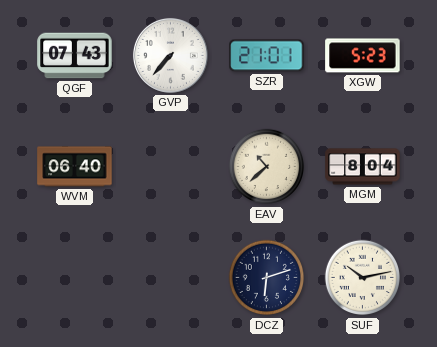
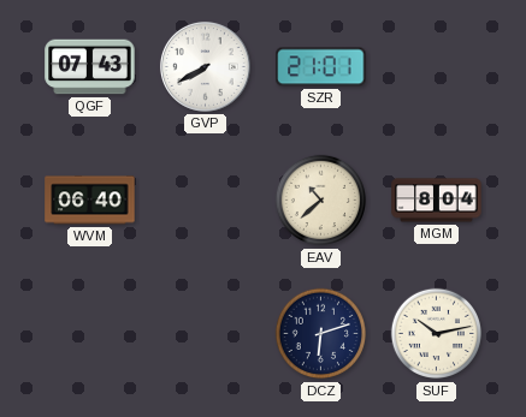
GVP: 7:37 -> 7:40 (205, 66)
XGW: 5:23 -> none (363, 56)
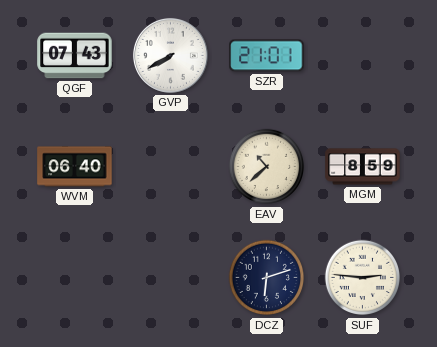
MGM: 8:04 -> 8:59 (363, 167)
SUF: 10:13 -> 2:46 (363, 278)
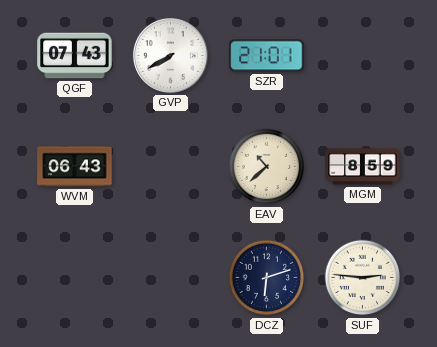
WVM: 06:40 -> 06:43 (75, 167)
